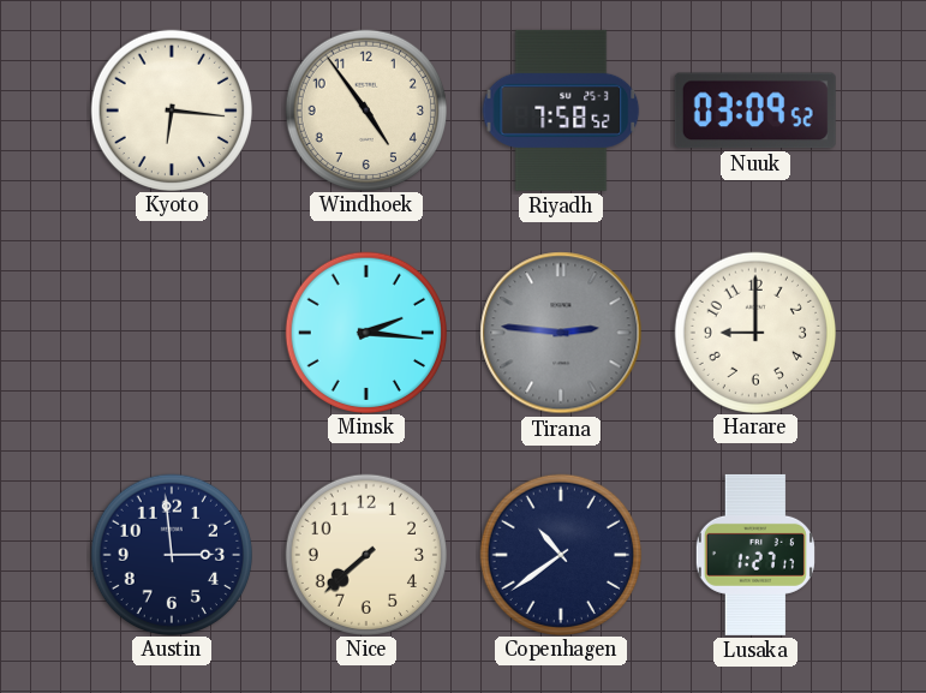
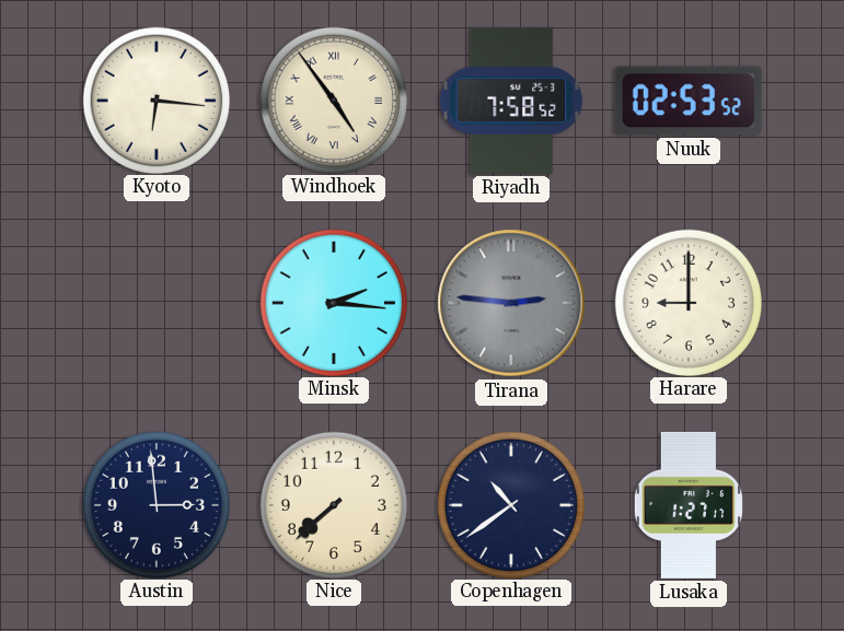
Windhoek numerals: Arabic -> Roman (333, 100)
Nuuk: 03:09 -> 02:53 (689, 101)
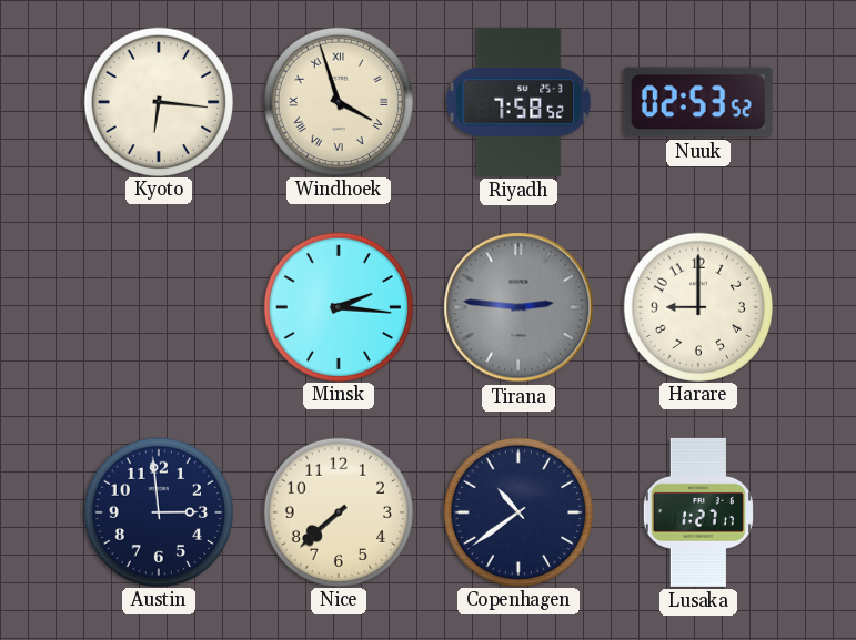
Windhoek: 4:54 -> 3:57 (338, 101)
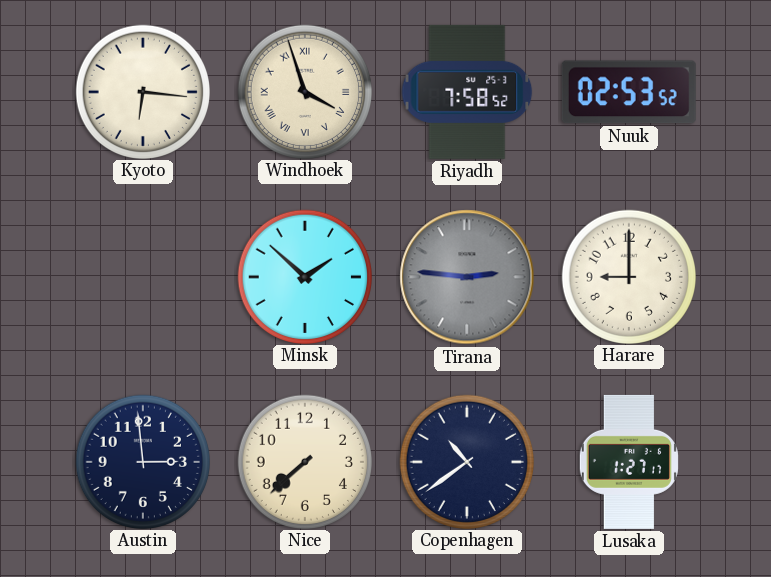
Minsk: 2:16 -> 1:52 (304, 276)
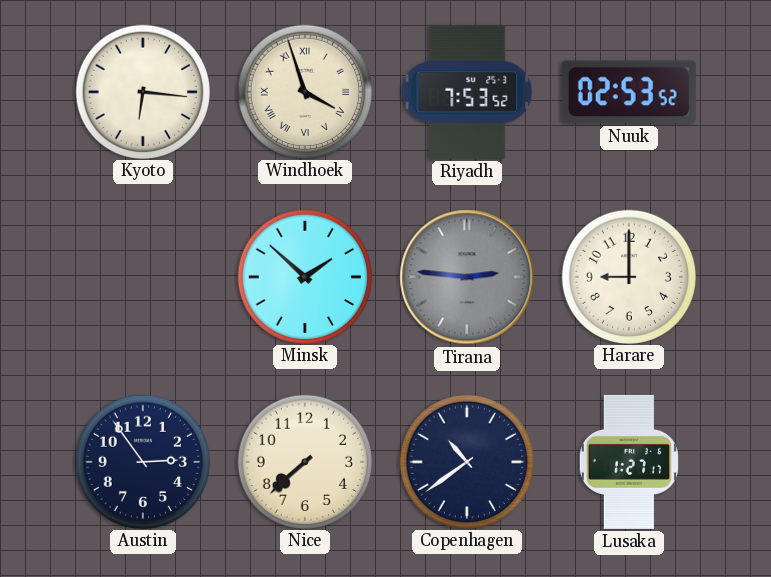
Riyadh: 7:58 -> 7:53 (467, 92)
Austin: 2:59 -> 2:54 (142, 461)
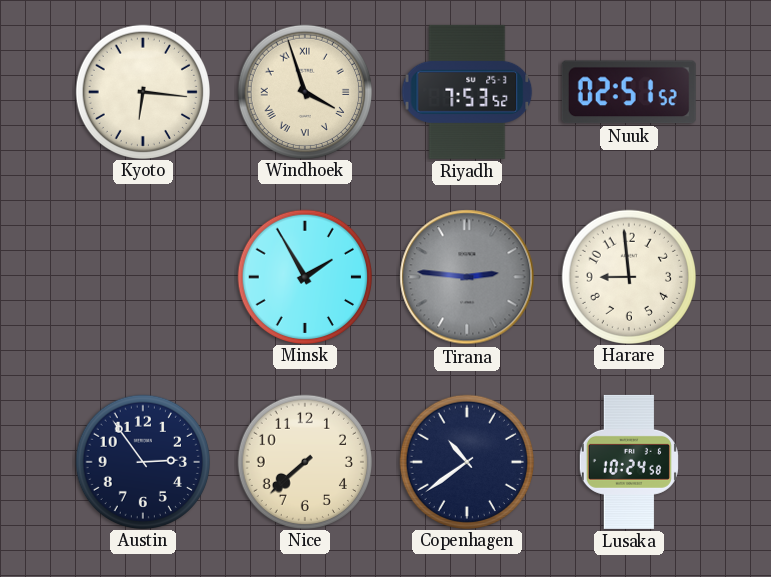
Nuuk: 02:53 -> 02:51 (629, 92)
Minsk: 1:52 -> 1:55 (304, 276)
Harare: 9:00 -> 8:59 (628, 276)
Lusaka: 1:27 -> 10:24 (629, 462)
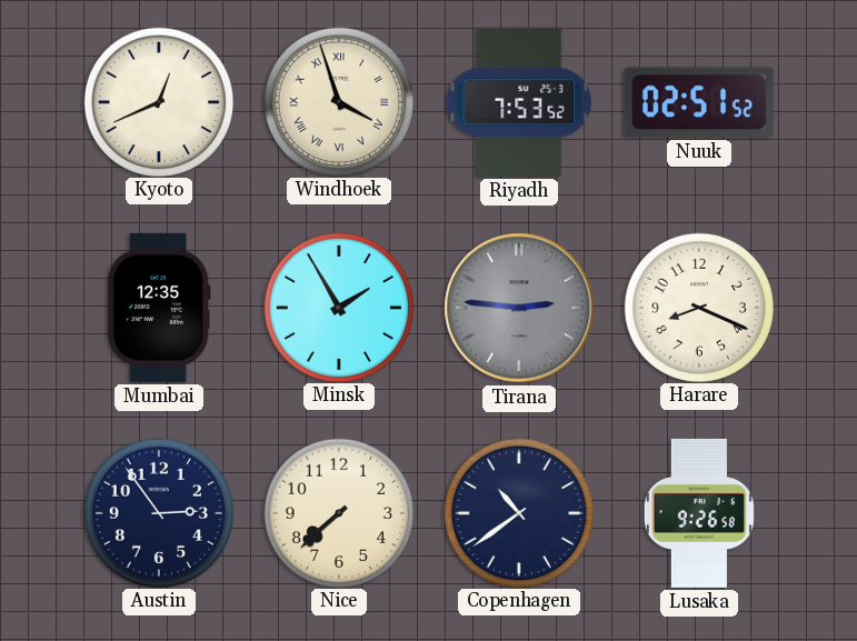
Kyoto: 6:16 -> 12:41 (158, 101)
Mumbai: none -> 12:35 (159, 308)
Harare: 8:59 -> 8:19 (698, 307)
Lusaka: 10:24 -> 9:26 (699, 513)
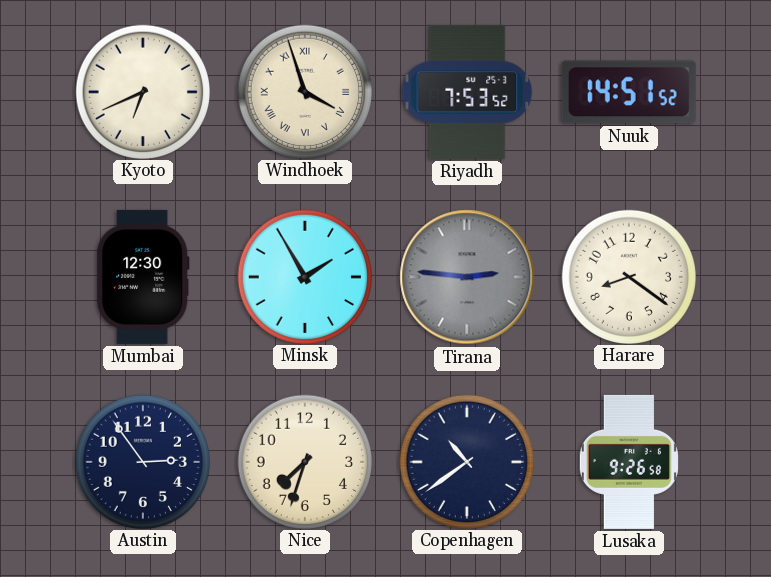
Kyoto: 12:41 -> 6:41 (142, 91)
Nuuk: 02:51 -> 14:51 (629, 92)
Mumbai: 12:35 -> 12:30 (143, 277)
Harare: 8:19 -> 8:21 (628, 276)
Nice: 7:38 -> 7:33 (304, 461)
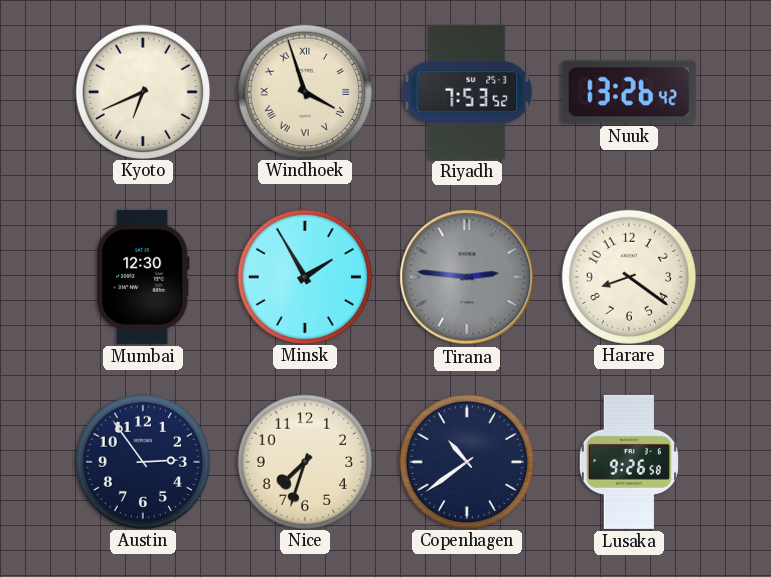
Nuuk: 14:51 -> 13:26 (629, 92)
